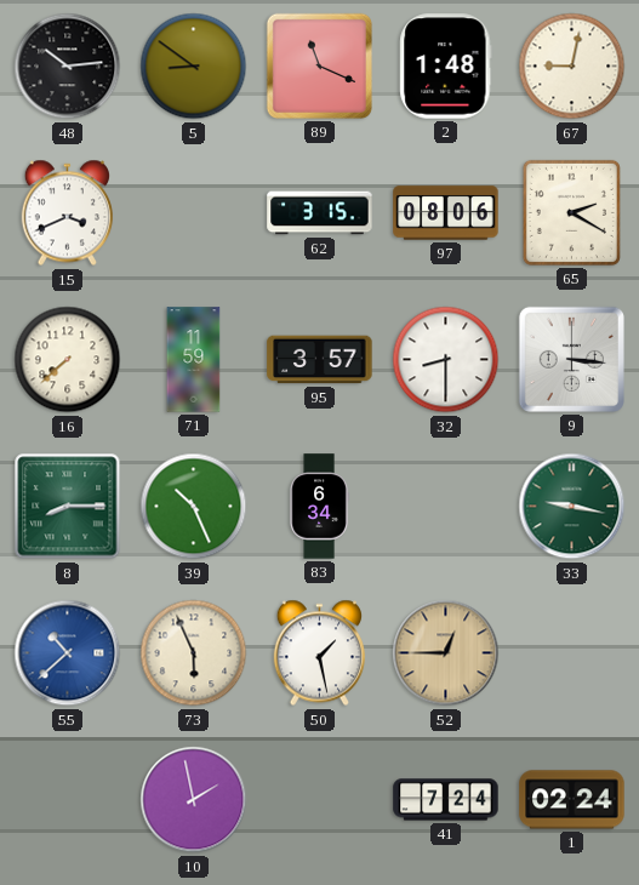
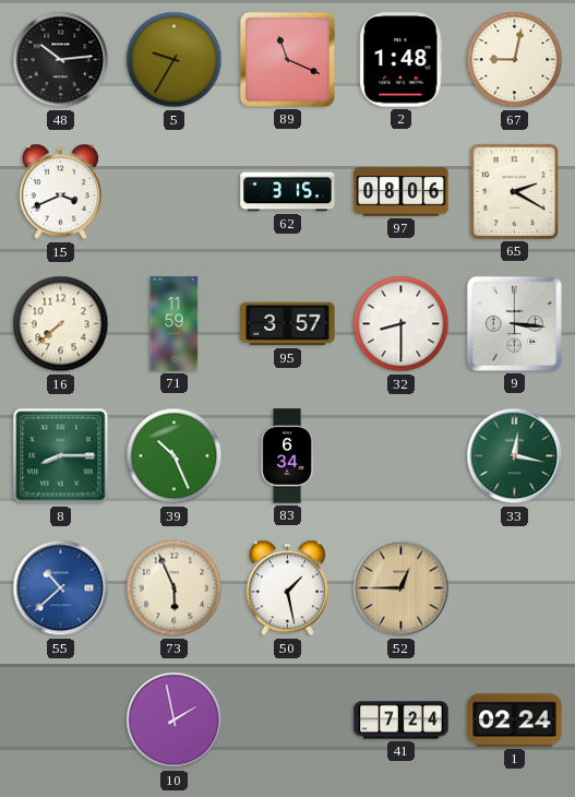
5: 8:51 -> 9:35 (175, 60)
33: 9:17 -> 12:17 (515, 456)
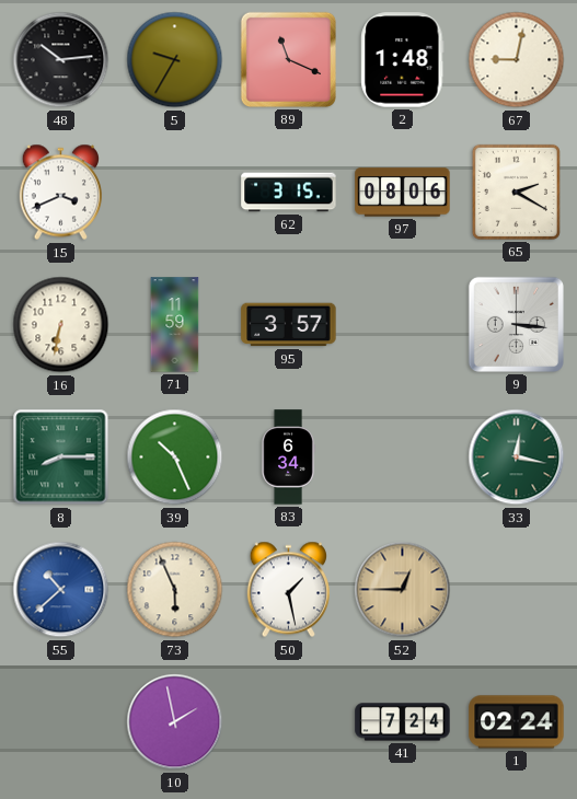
16: 7:38 -> 6:32 (61, 325)
32: 8:30 -> none (402, 324)
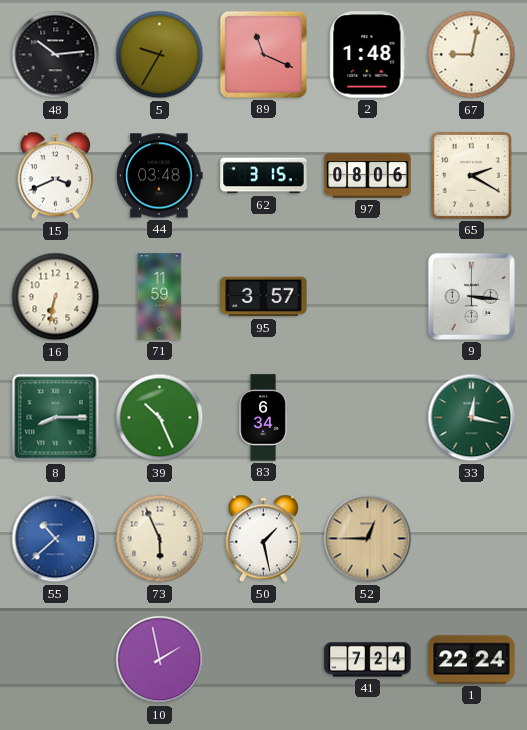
44: none -> 03:48 (160, 176)
1: 02:24 -> 22:24 (472, 660)
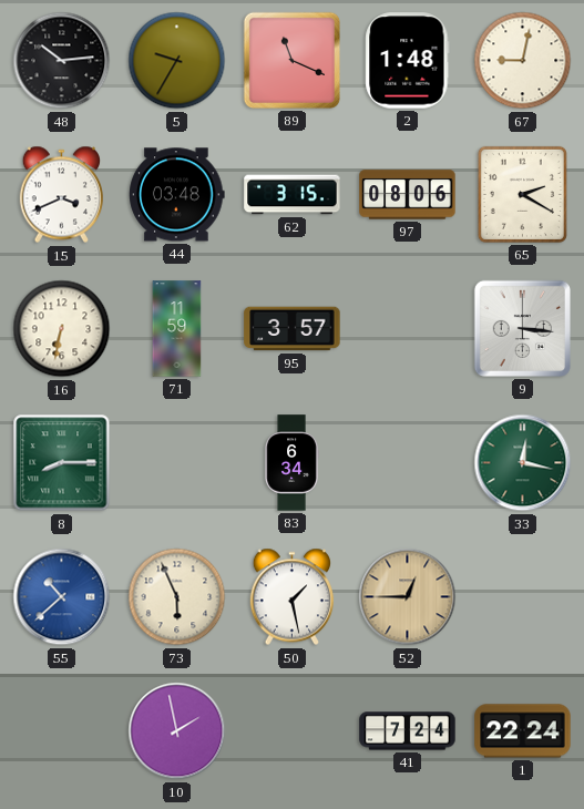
39: 10:26 -> none (160, 418)
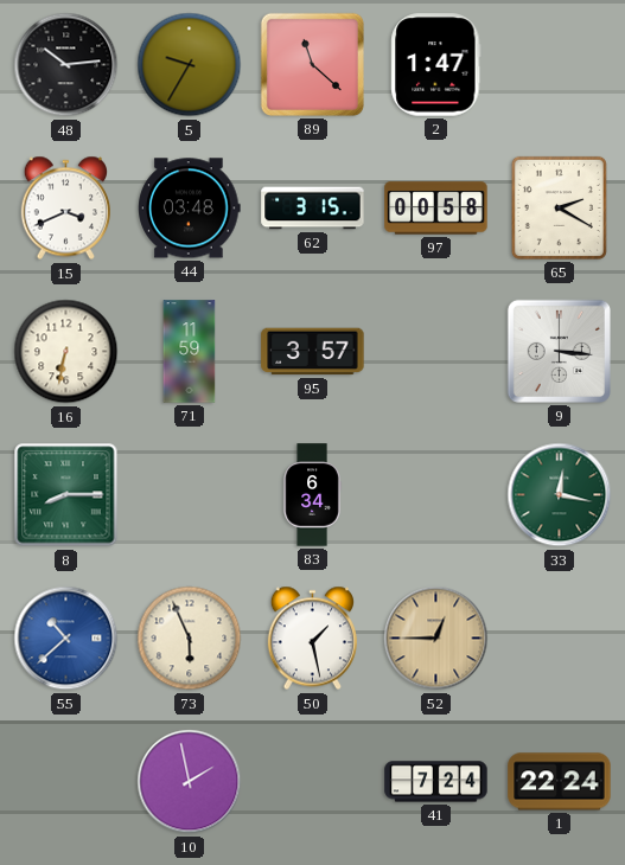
89: 11:19 -> 11:22 (312, 64)
2: 1:48 -> 1:47 (436, 65)
67: 9:02 -> none (523, 61)
97: 08:06 -> 00:58 (436, 209)
